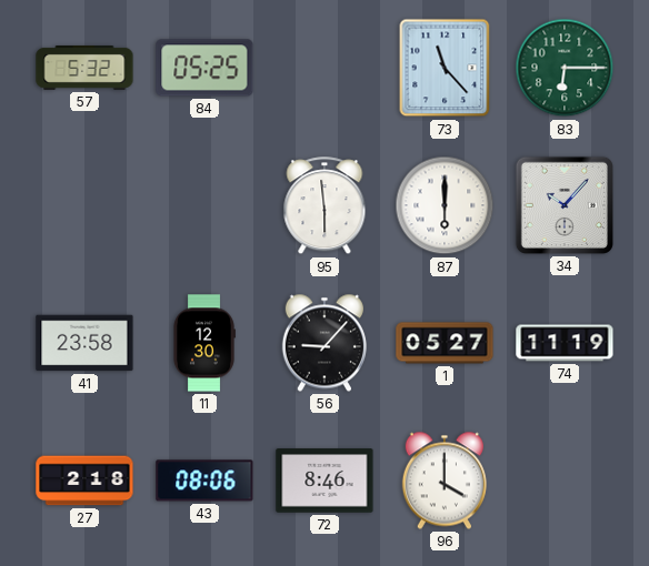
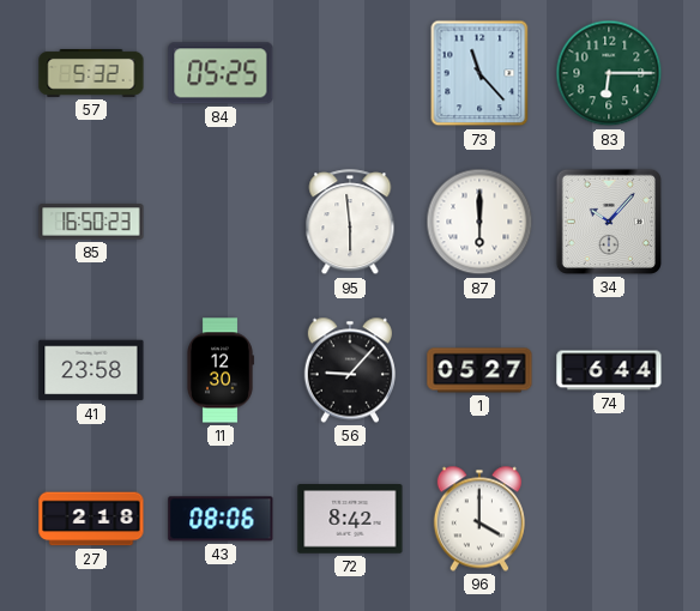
85: none -> 16:50 (91, 222)
74: 11:19 -> 6:44 (609, 370)
72: 8:46 -> 8:42 (350, 519)
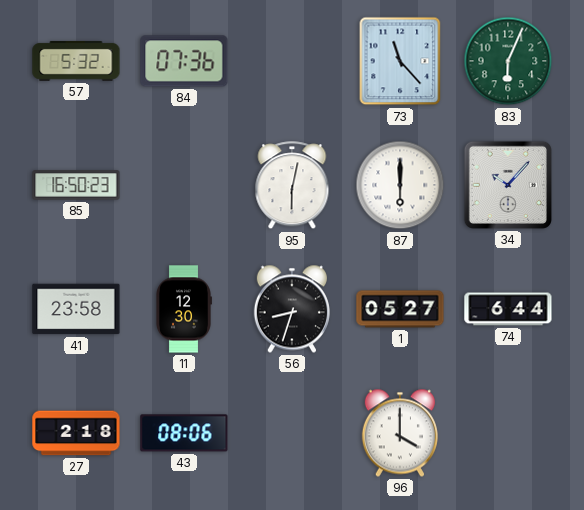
84: 05:25 -> 07:36 (184, 61)
83: 6:15 -> 6:04 (508, 61)
95: 5:59 -> 6:02 (292, 186)
56: 9:07 -> 8:33 (291, 309)
72: 8:42 -> none (350, 519)
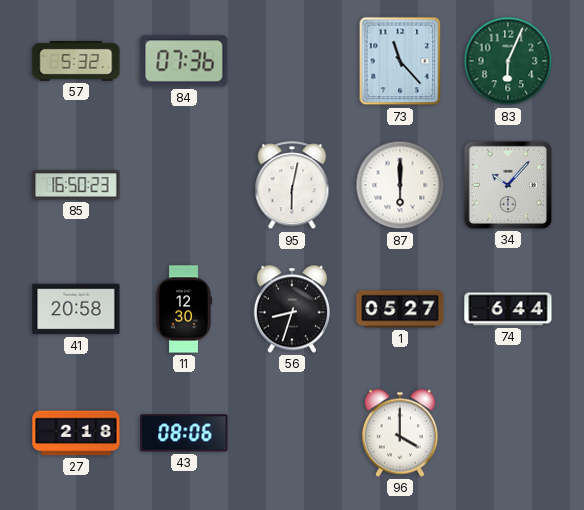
41: 23:58 -> 20:58 (76, 309)
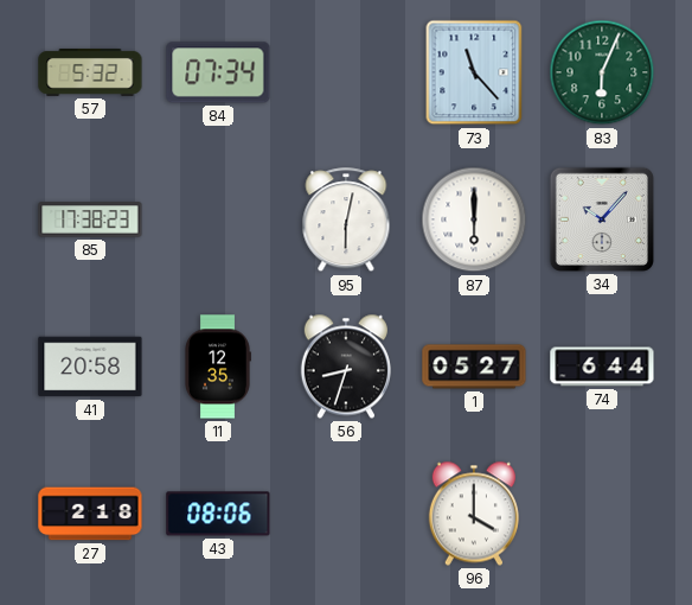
84: 07:36 -> 07:34 (218, 72)
85: 16:50 -> 17:38 (90, 219)
11: 12:30 -> 12:35 (218, 367)
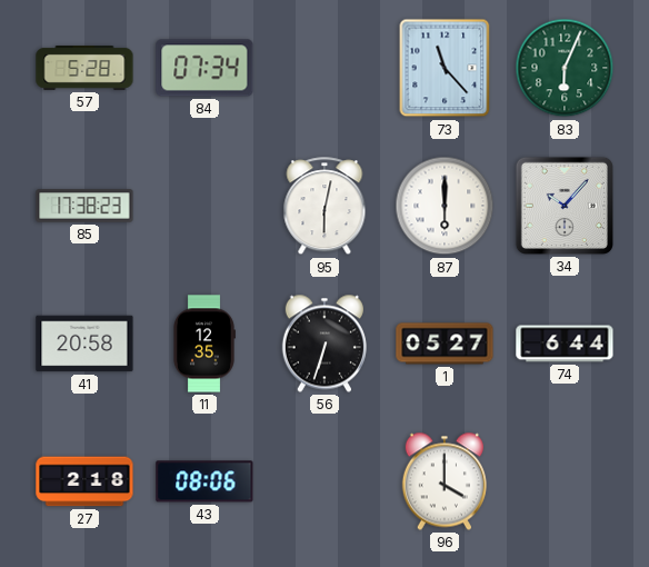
57: 5:32 -> 5:28 (84, 68)
56: 8:33 -> 6:33 (323, 344)
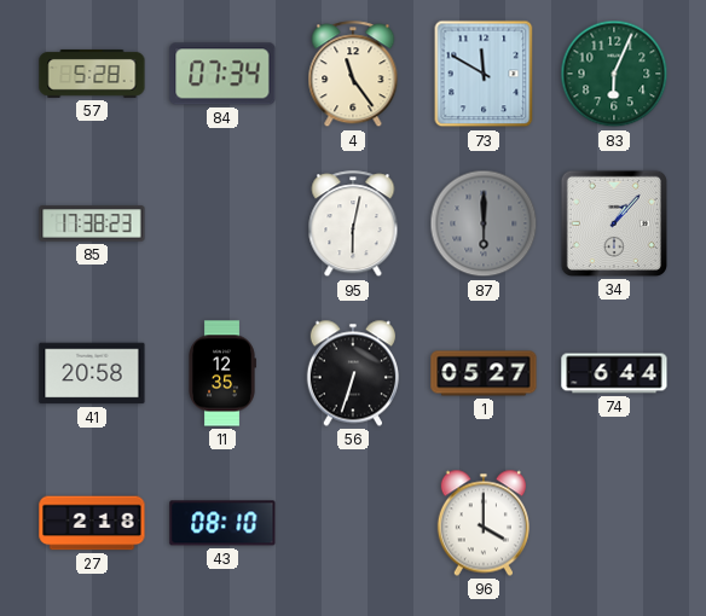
4: none -> 11:24 (353, 75)
73: 11:23 -> 11:50 (484, 74)
87 dial: white -> grey (484, 223)
34: 10:07 -> 1:07 (614, 223)
43: 08:06 -> 08:10 (222, 523)
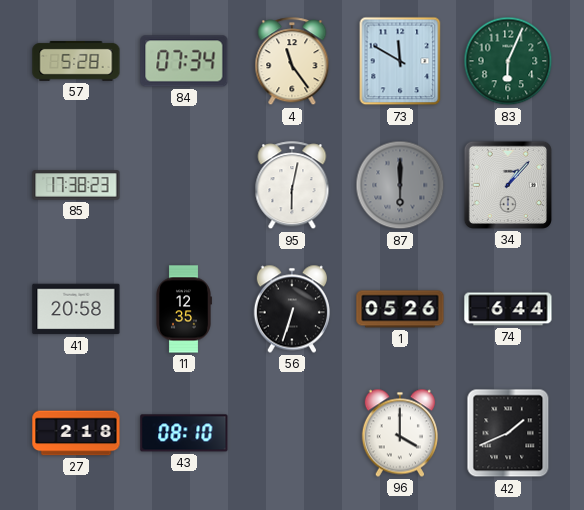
1: 05:27 -> 05:26 (400, 309)
42: none -> 1:41 (508, 433)
